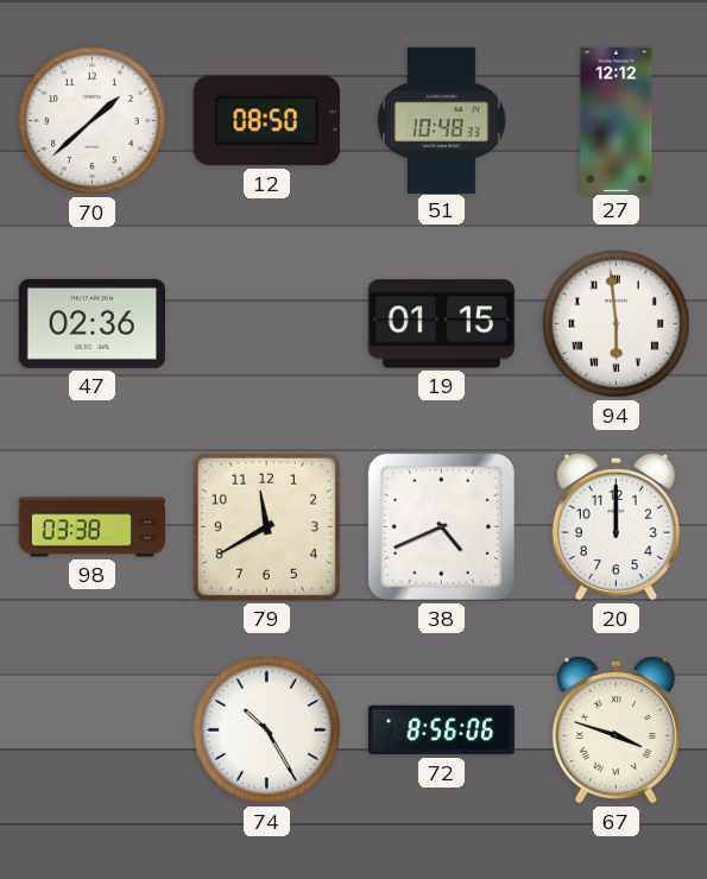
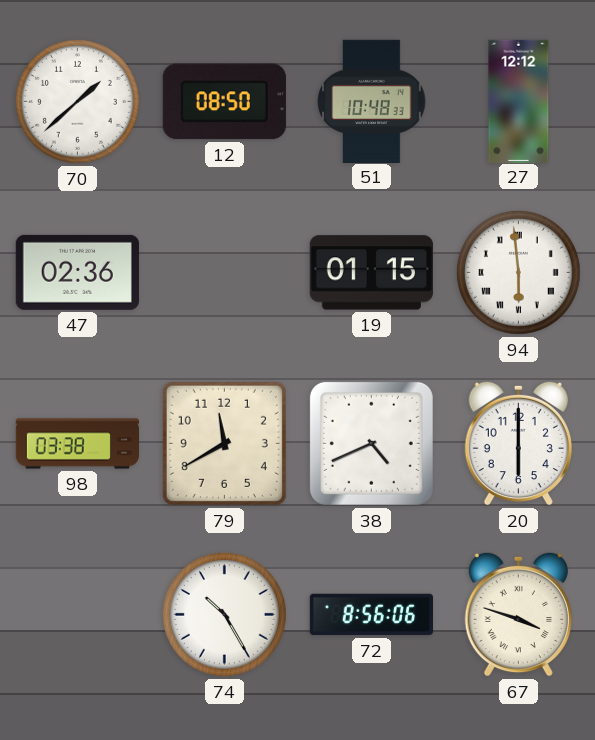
20: 12:00 -> 6:00 (518, 443)
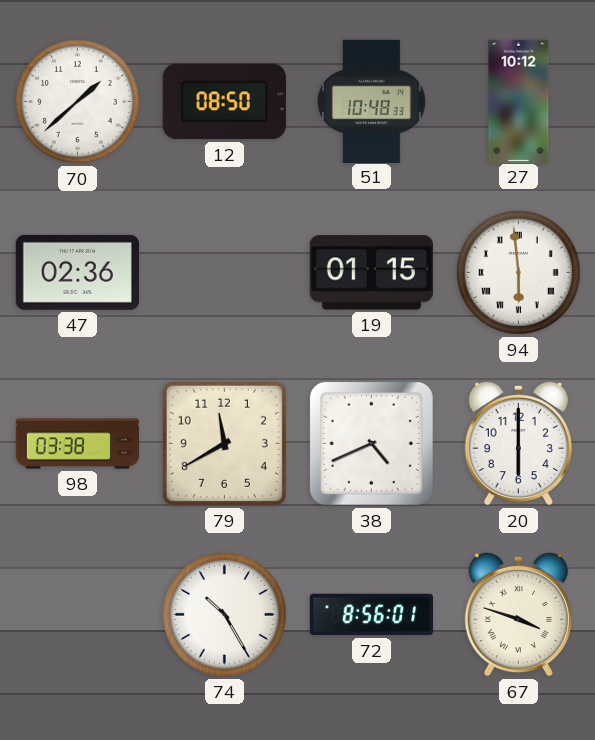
27: 12:12 -> 10:12 (519, 101)
72: 8:56:06 -> 8:56:01 (371, 615)
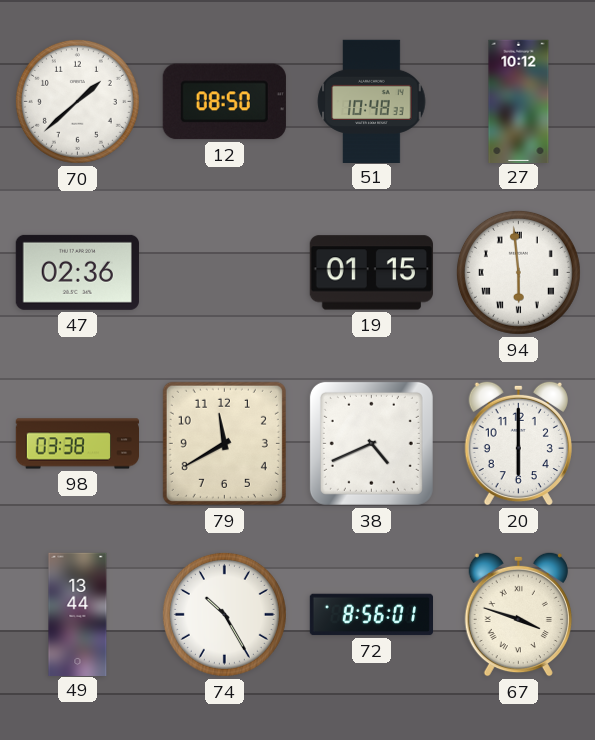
49: none -> 13:44 (78, 614)
